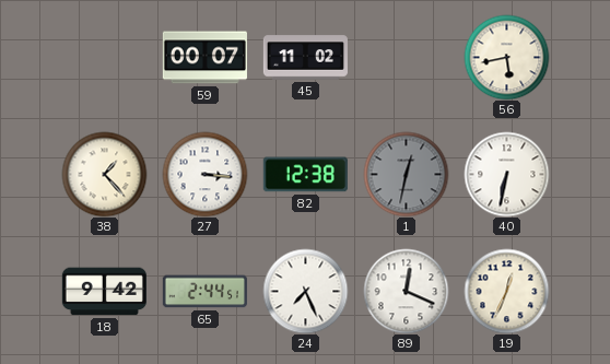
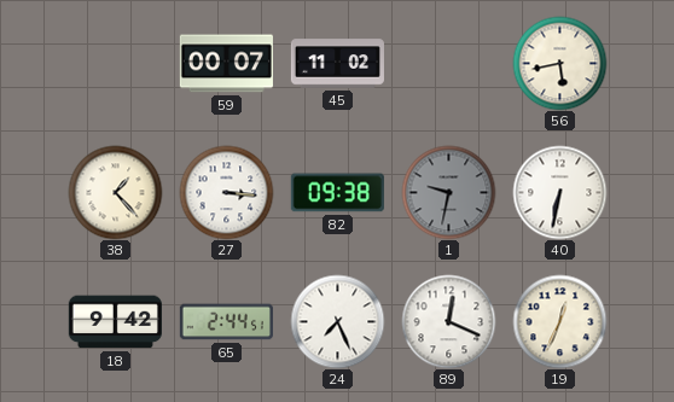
82: 12:38 -> 09:38 (337, 193)
1: 12:32 -> 9:32 (448, 192)
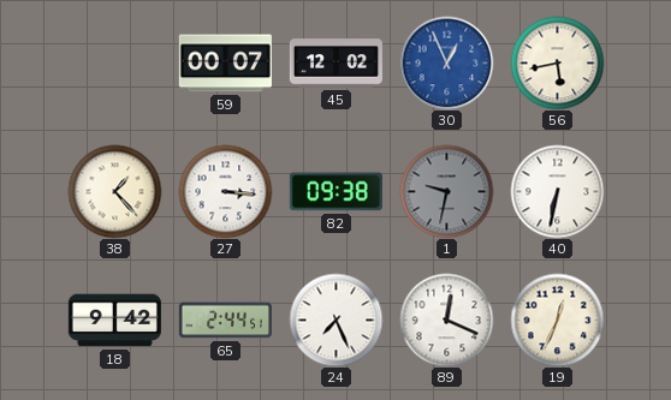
45: 11:02 -> 12:02 (335, 64)
30: none -> 12:56 (446, 62)
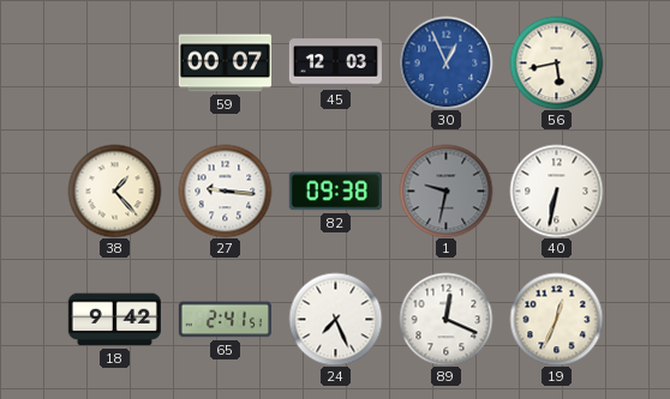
45: 12:02 -> 12:03 (335, 64)
27: 3:16 -> 9:16 (225, 191)
65: 2:44 -> 2:41 (225, 320)
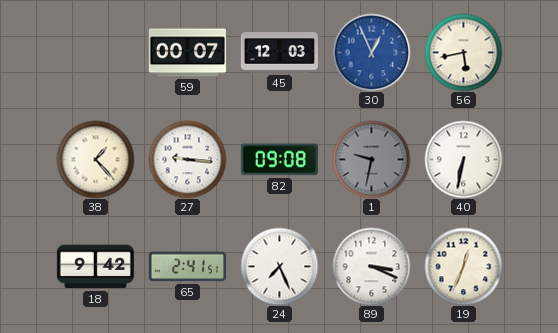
82: 09:38 -> 09:08 (279, 160)
89: 12:19 -> 3:19 (371, 266)
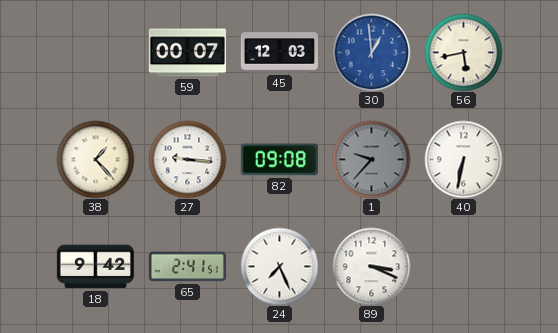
30: 12:56 -> 12:59 (371, 52)
1: 9:32 -> 9:37 (371, 159)
19: 12:34 -> none (463, 266)
